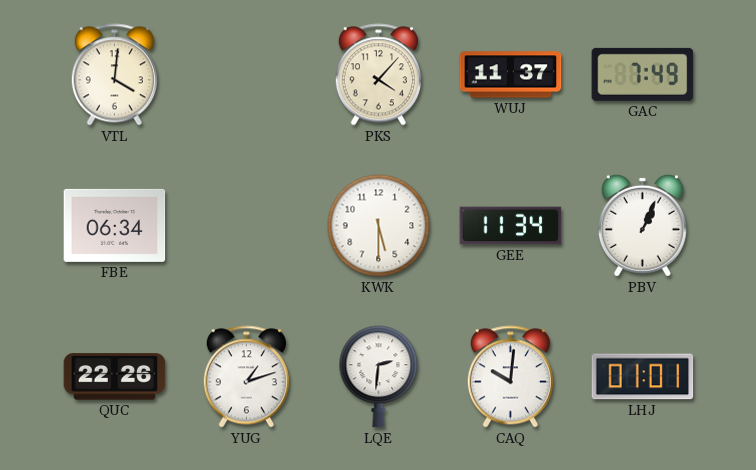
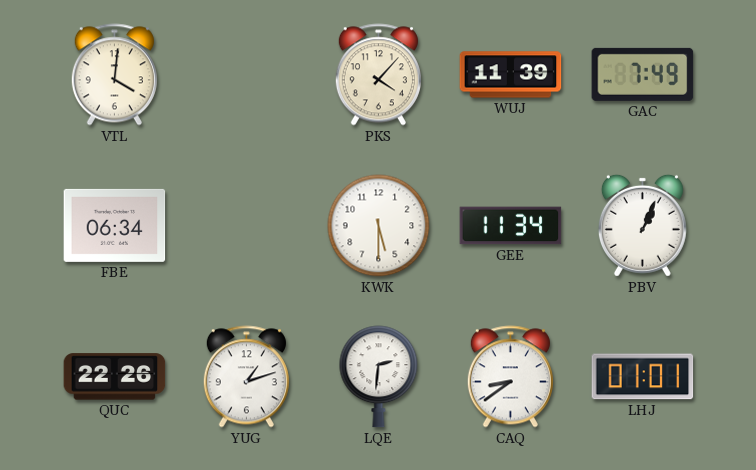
WUJ: 11:37 -> 11:39 (511, 75)
CAQ: 10:01 -> 8:39 (510, 377)
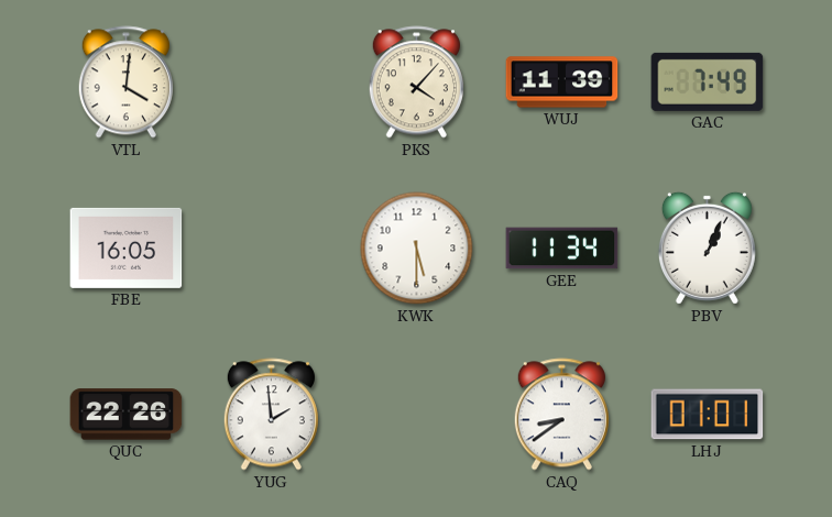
FBE: 06:34 -> 16:05 (127, 248)
YUG: 1:12 -> 1:59 (271, 415)
LQE: 2:31 -> none (379, 377)
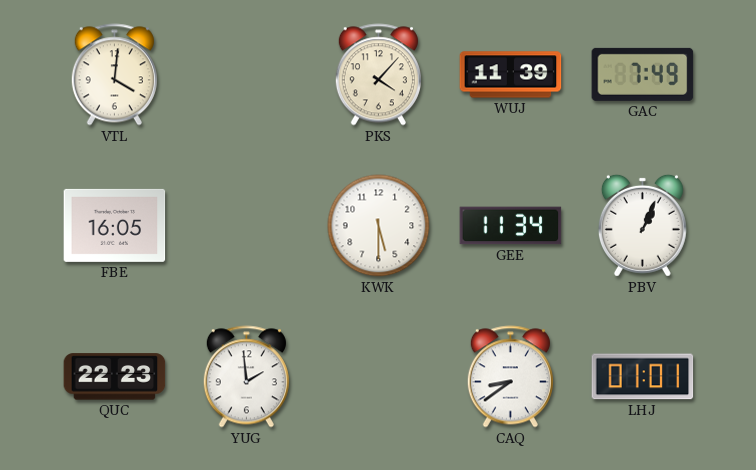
QUC: 22:26 -> 22:23 (115, 377)
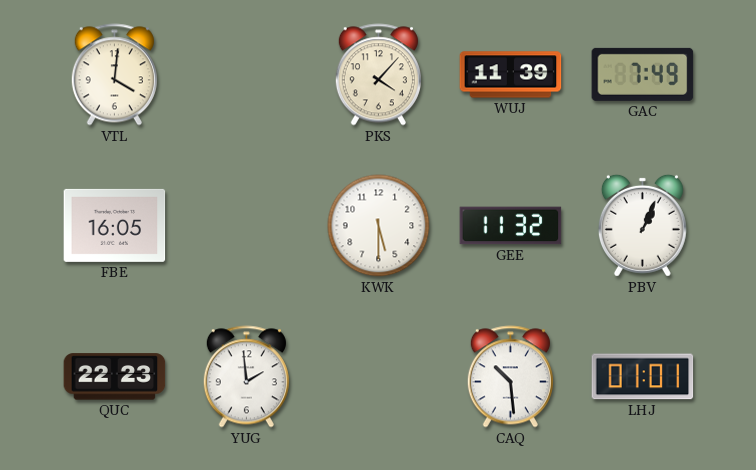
GEE: 11:34 -> 11:32 (511, 226)
CAQ: 8:39 -> 10:29 (510, 377)
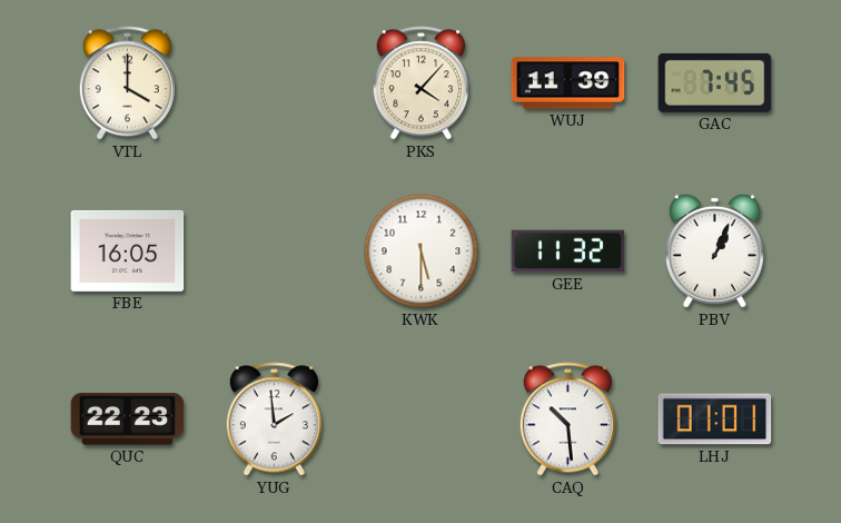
VTL: 4:01 -> 4:00 (127, 83)
GAC: 7:49 -> 7:45 (715, 82)
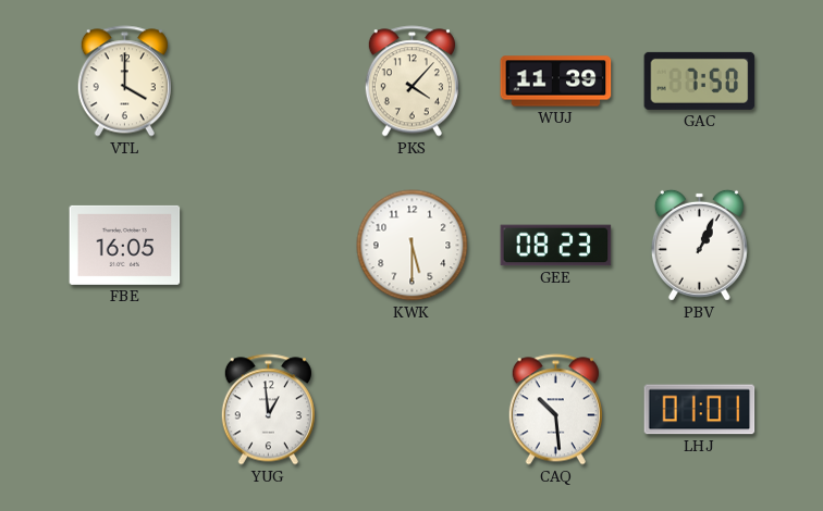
GAC: 7:45 -> 7:50 (700, 80)
GEE: 11:32 -> 08:23 (556, 246)
QUC: 22:23 -> none (128, 420)
YUG: 1:59 -> 12:59 (268, 410)
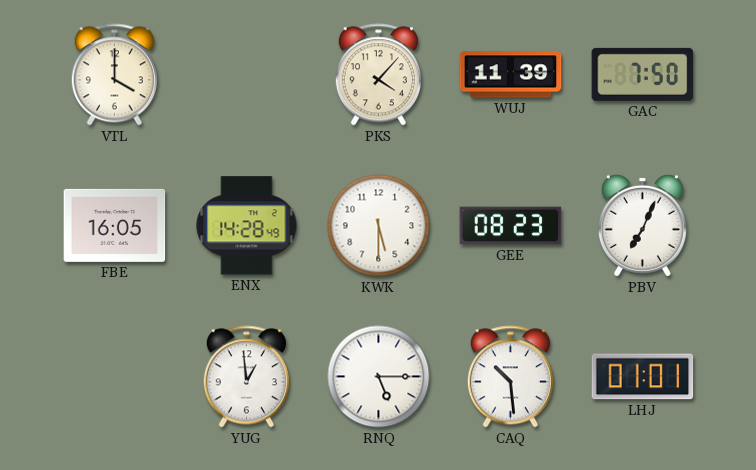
ENX: none -> 14:28 (247, 226)
PBV: 1:04 -> 7:04 (642, 225)
RNQ: none -> 5:15 (379, 377)
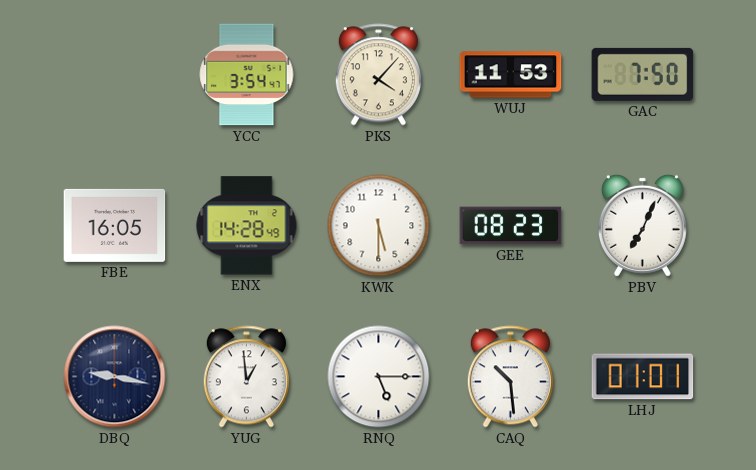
VTL: 4:00 -> none (114, 75)
YCC: none -> 3:54 (247, 75)
WUJ: 11:39 -> 11:53 (511, 75)
DBQ: none -> 9:17 (115, 377)
